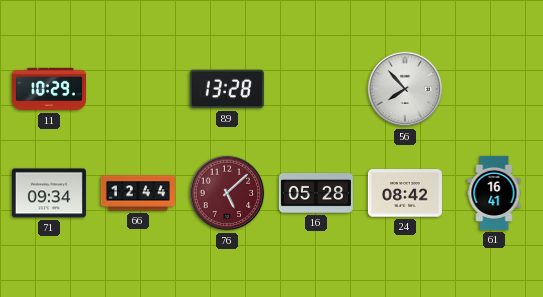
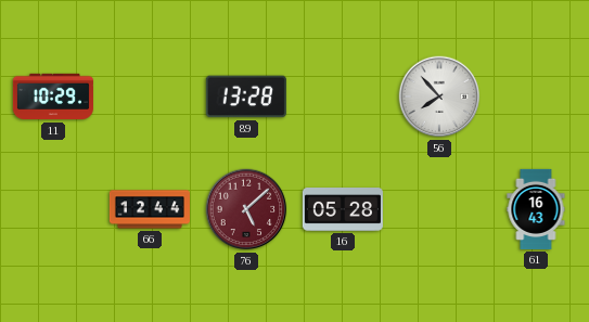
71: 09:34 -> none (49, 193)
24: 08:42 -> none (405, 193)
61: 16:41 -> 16:43 (536, 209)
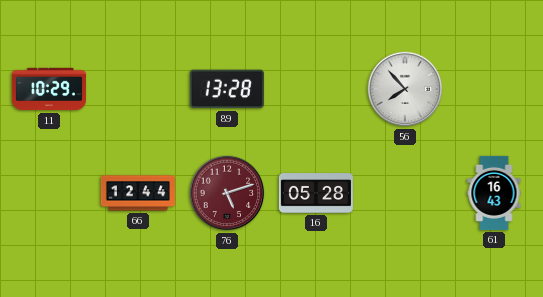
76: 5:08 -> 5:12 (227, 193)
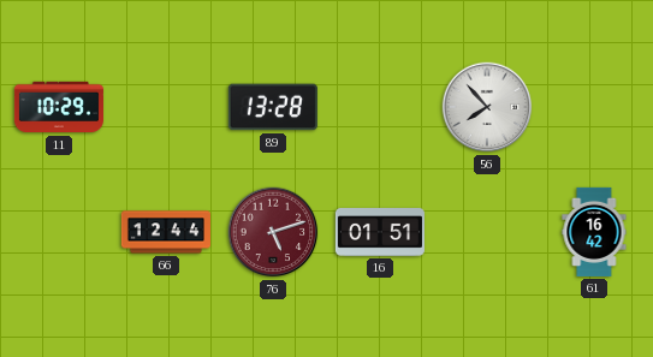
16: 05:28 -> 01:51 (380, 233)
61: 16:43 -> 16:42 (594, 232)
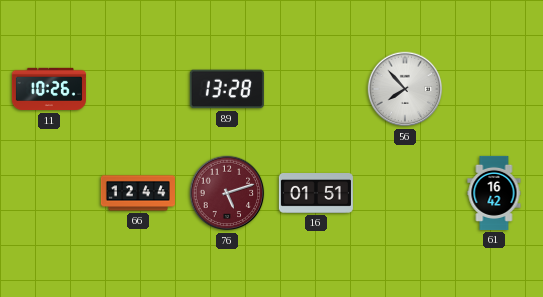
11: 10:29 -> 10:26 (49, 89)
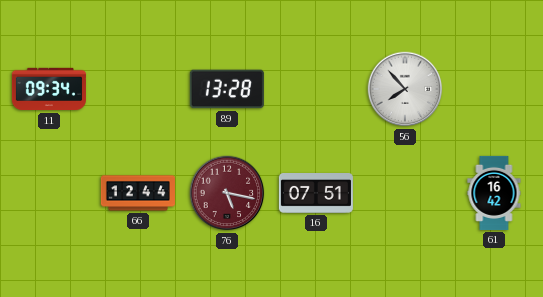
11: 10:26 -> 09:34 (49, 89)
76: 5:12 -> 5:17 (227, 193)
16: 01:51 -> 07:51 (316, 194)
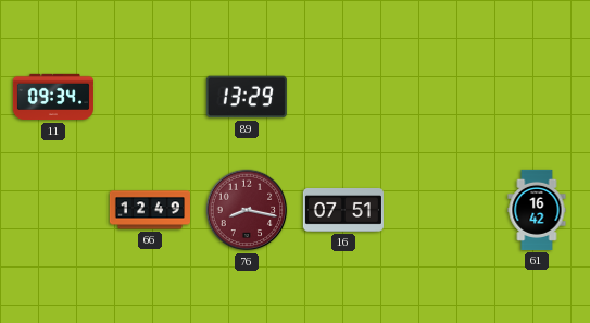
89: 13:28 -> 13:29 (247, 97)
56: 7:53 -> none (405, 89)
66: 12:44 -> 12:49 (150, 210)
76: 5:17 -> 8:17 (247, 210)
